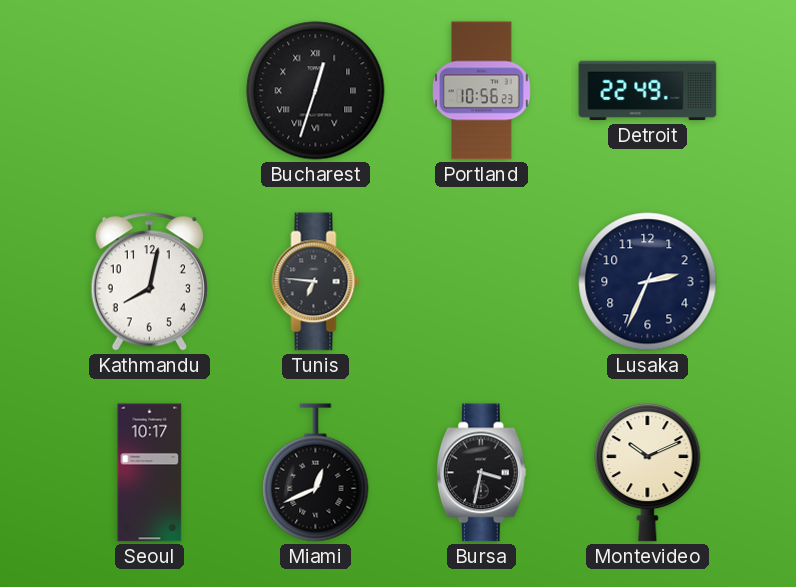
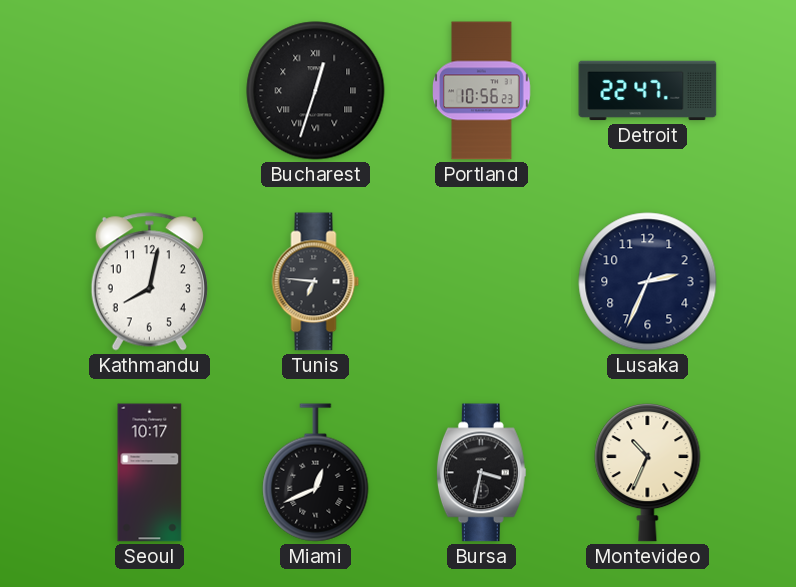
Detroit: 22:49 -> 22:47 (648, 91)
Montevideo: 10:11 -> 10:34 (648, 472)
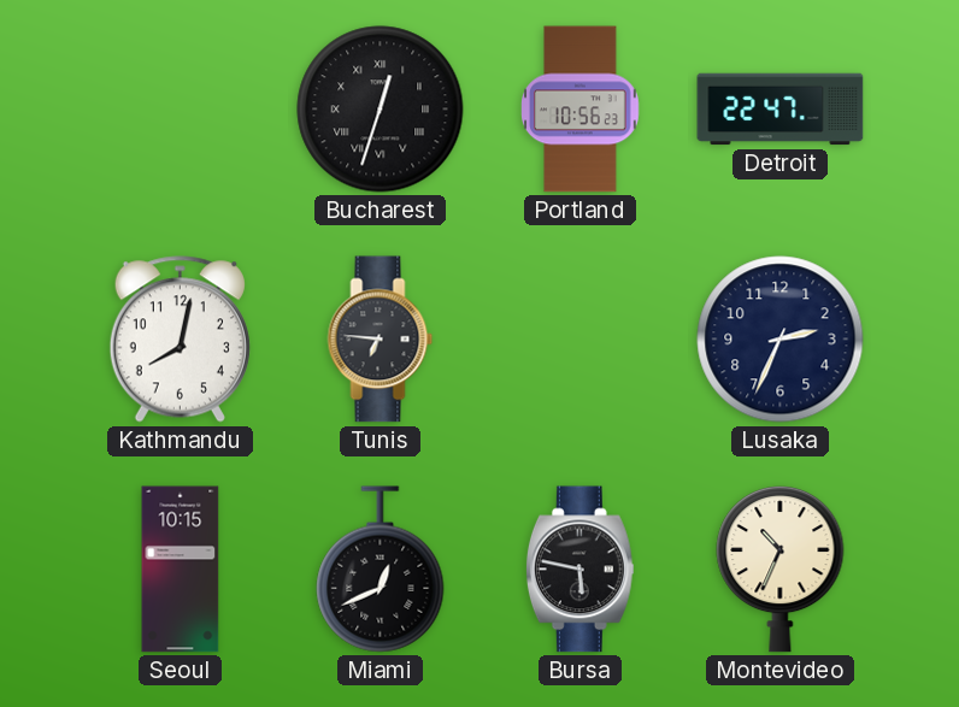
Seoul: 10:17 -> 10:15 (181, 570)
Bursa: 3:32 -> 5:47 (579, 570)
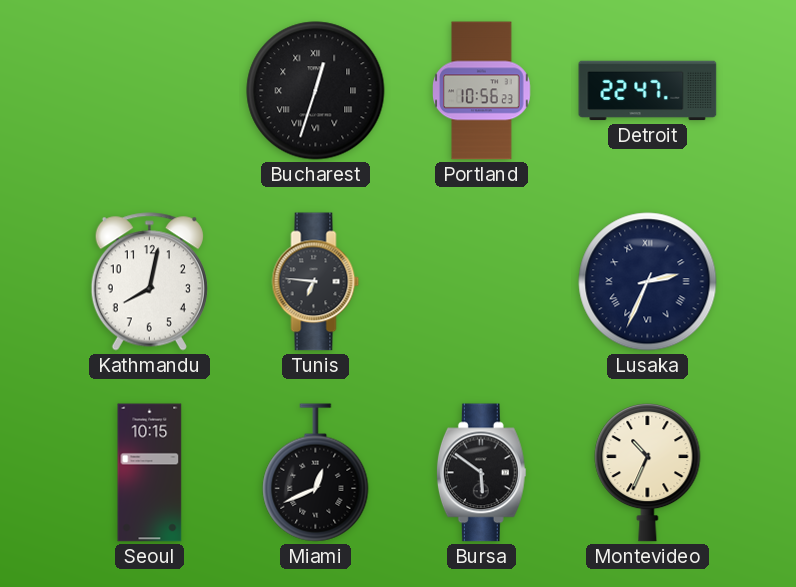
Lusaka numerals: Arabic -> Roman (648, 282)
Bursa: 5:47 -> 5:51 (481, 473)
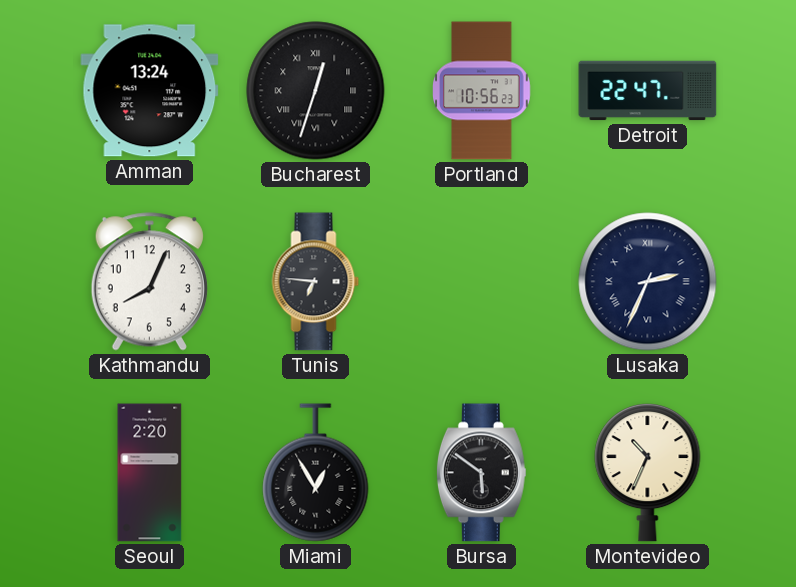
Amman: none -> 13:24 (150, 91)
Kathmandu: 8:02 -> 8:04 (149, 282)
Seoul: 10:15 -> 2:20 (150, 473)
Miami: 12:41 -> 12:55 (316, 473)
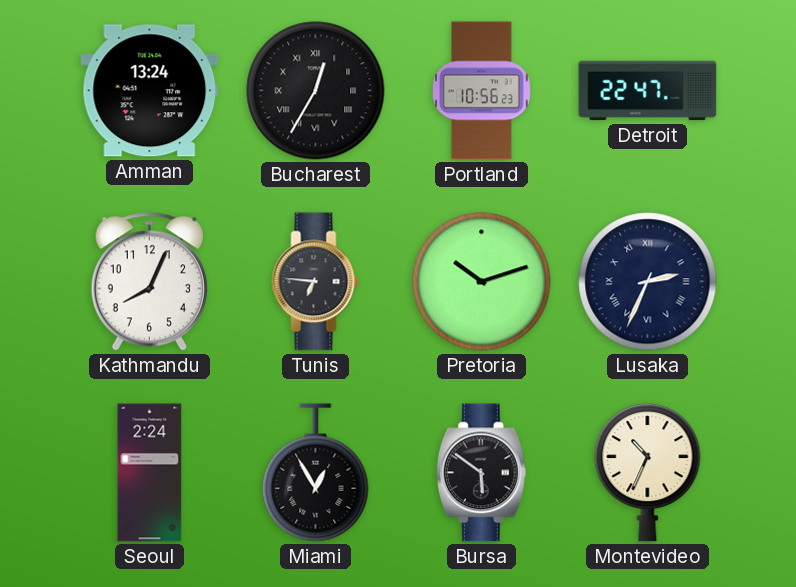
Bucharest: 12:33 -> 12:35 (316, 91)
Pretoria: none -> 10:12 (482, 282)
Seoul: 2:20 -> 2:24 (150, 473)
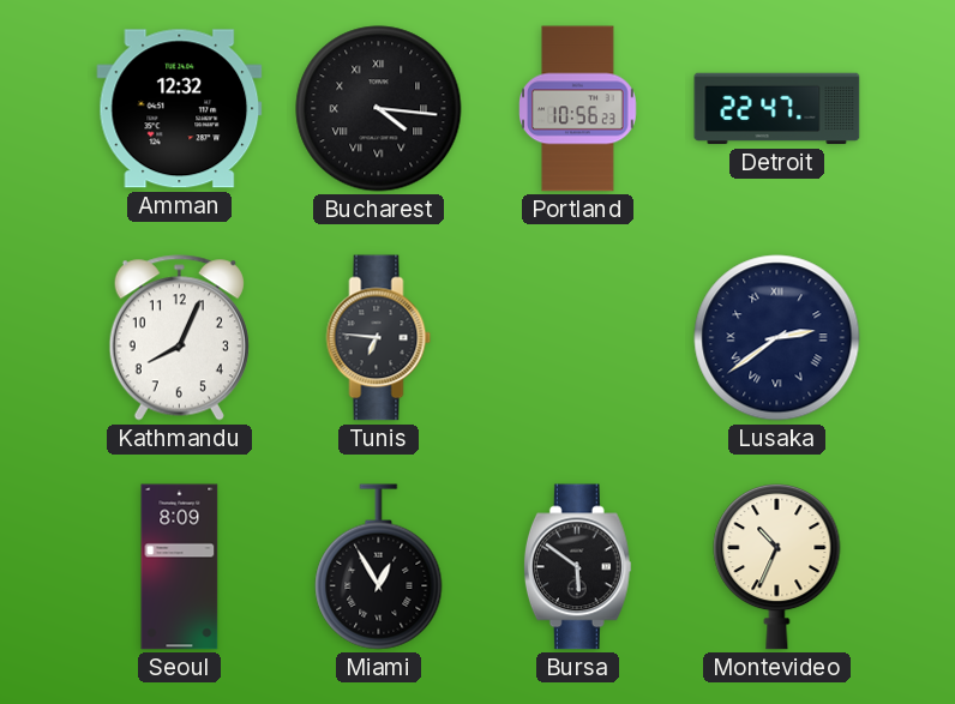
Amman: 13:24 -> 12:32 (180, 109)
Bucharest: 12:35 -> 4:16 (379, 109)
Pretoria: 10:12 -> none (482, 282)
Lusaka: 2:34 -> 2:39 (777, 338)
Seoul: 2:24 -> 8:09 (180, 567)
